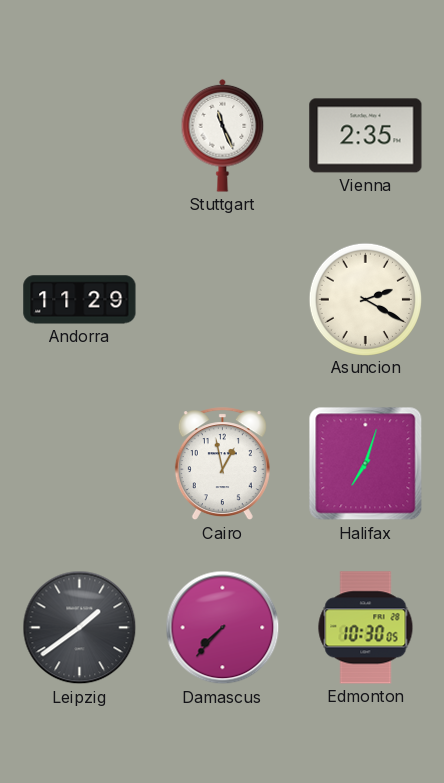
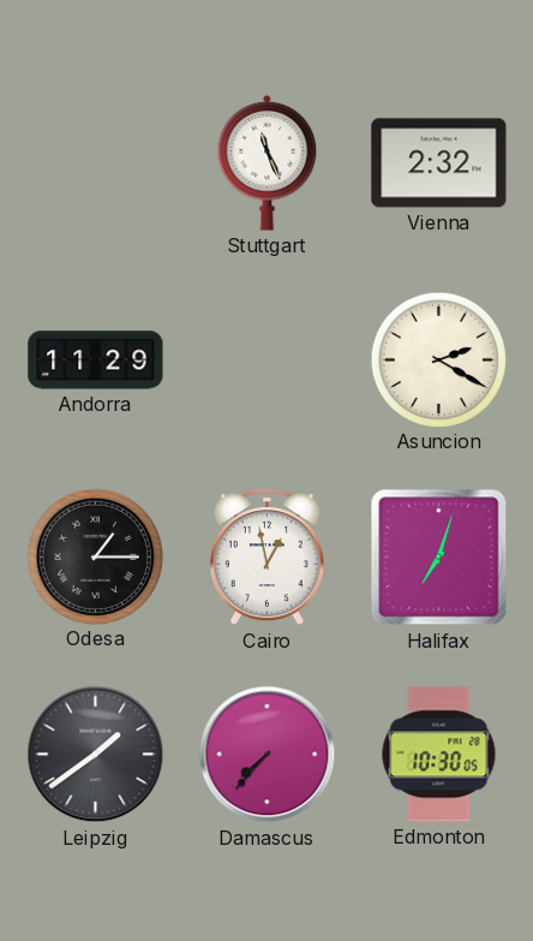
Vienna: 2:35 -> 2:32 (439, 163)
Odesa: none -> 1:15 (95, 556)
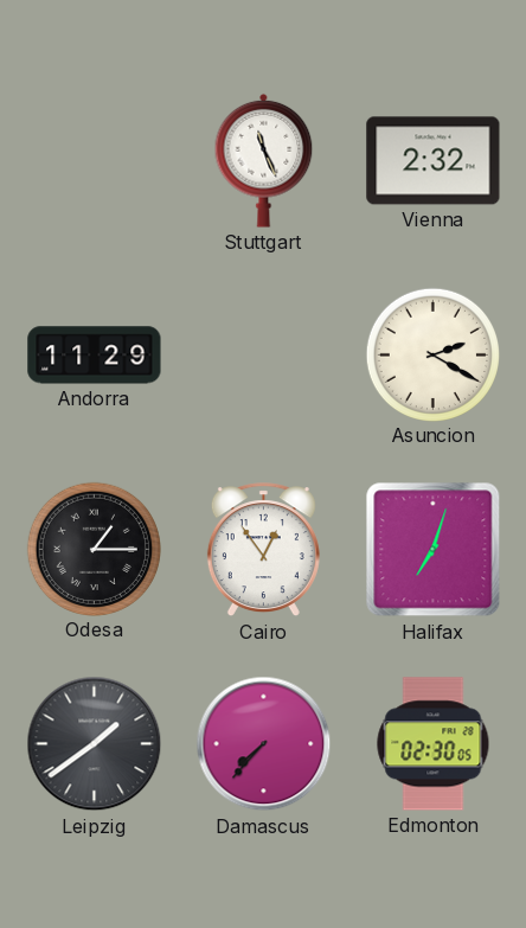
Cairo: 12:58 -> 12:54 (263, 550)
Edmonton: 10:30 -> 02:30 (434, 744)
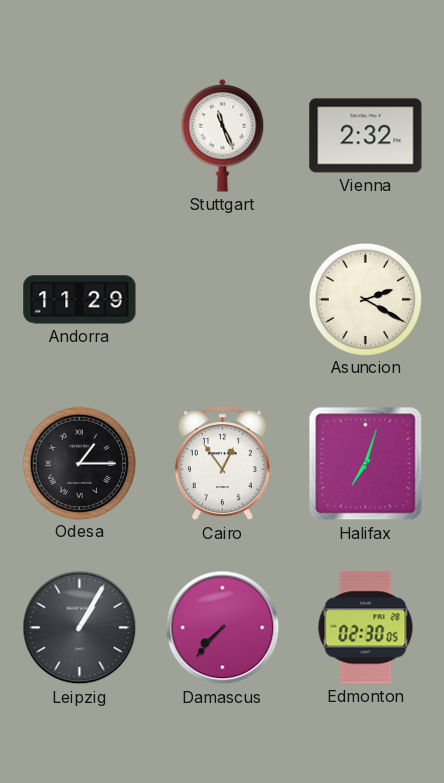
Leipzig: 1:39 -> 1:05 (80, 628)
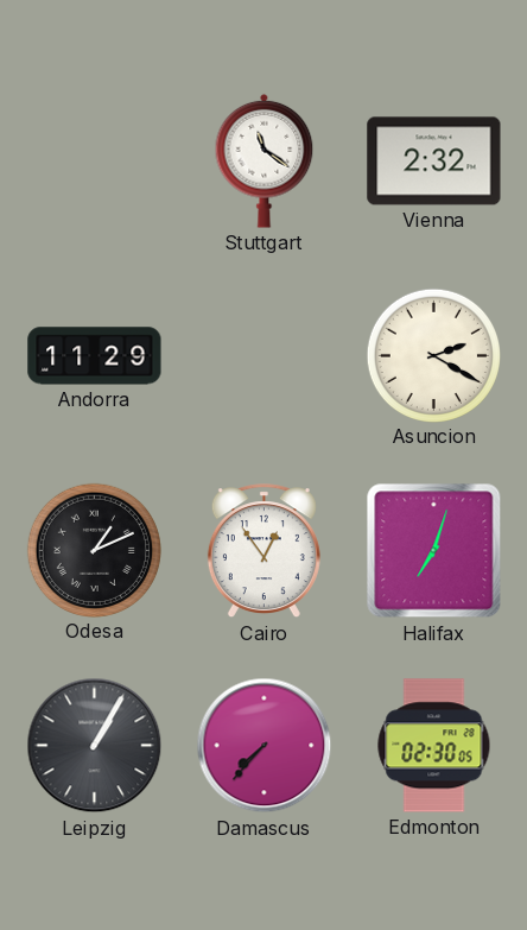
Stuttgart: 11:26 -> 11:21 (265, 160)
Odesa: 1:15 -> 1:11 (94, 550)
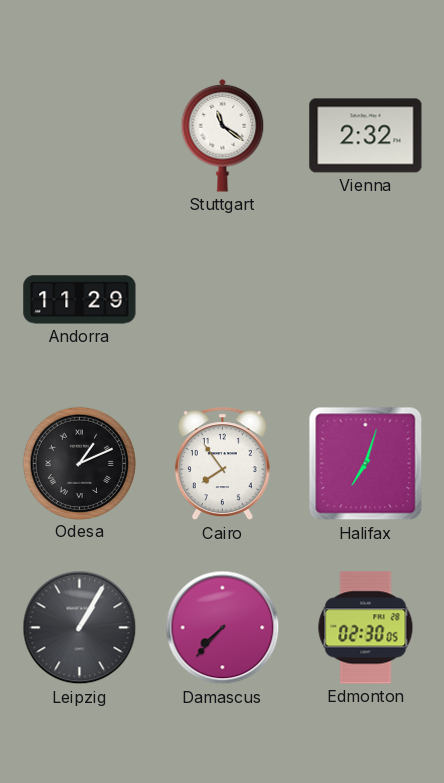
Asuncion: 2:20 -> none (433, 355)
Cairo: 12:54 -> 7:54 (222, 464)
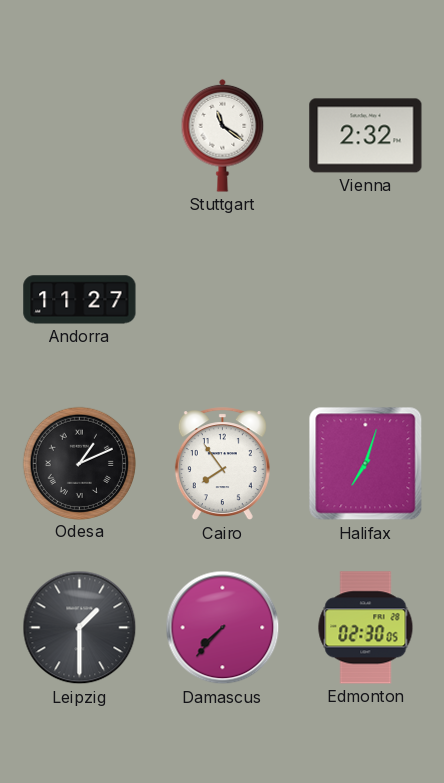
Andorra: 11:29 -> 11:27 (80, 300)
Leipzig: 1:05 -> 1:30 (80, 628)
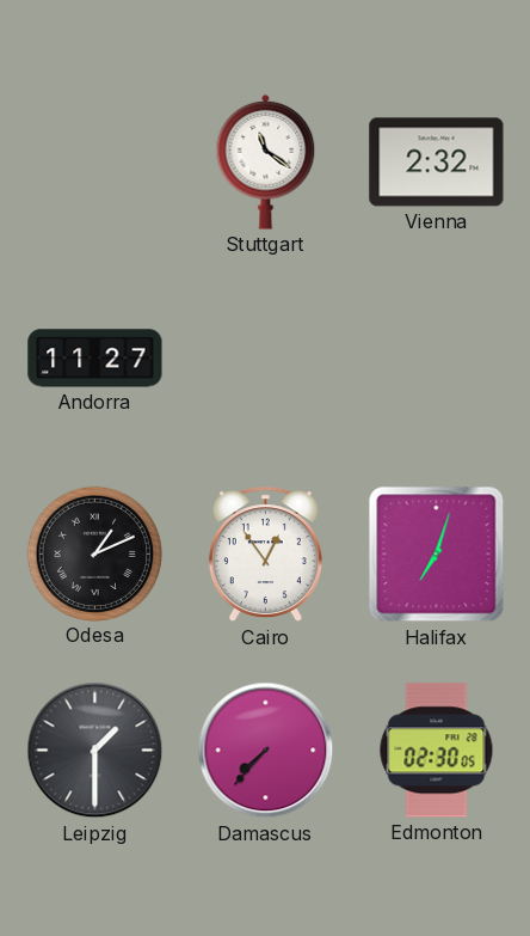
Cairo: 7:54 -> 12:54 (265, 555)
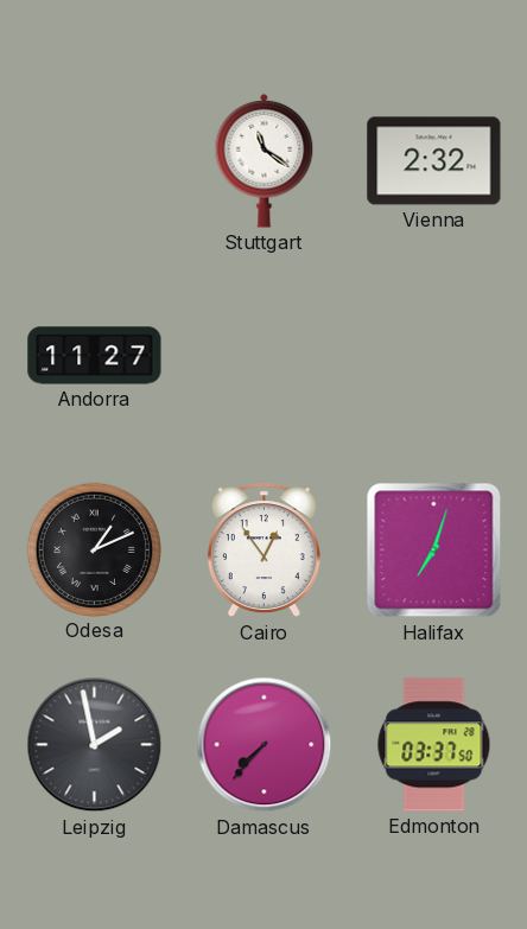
Leipzig: 1:30 -> 1:58 (95, 745)
Edmonton: 02:30 -> 03:37 (434, 745)
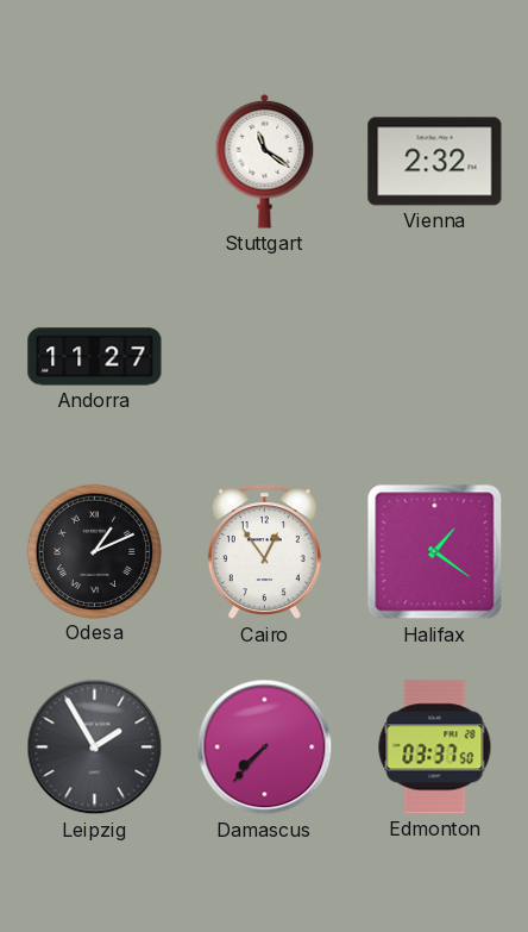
Halifax: 7:03 -> 1:21 (435, 552)
Leipzig: 1:58 -> 1:55 (95, 748)
